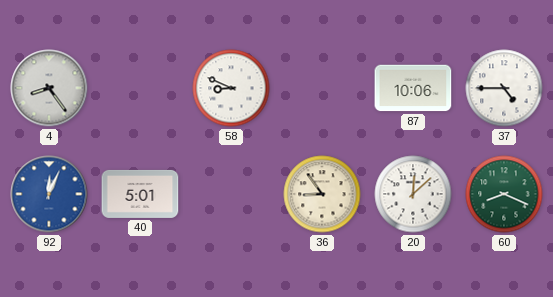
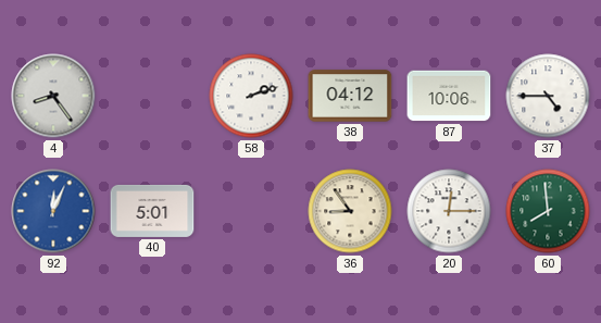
58: 8:49 -> 2:12 (251, 96)
38: none -> 04:12 (350, 96)
20: 12:08 -> 12:15 (449, 211)
60: 8:19 -> 7:59 (548, 211)
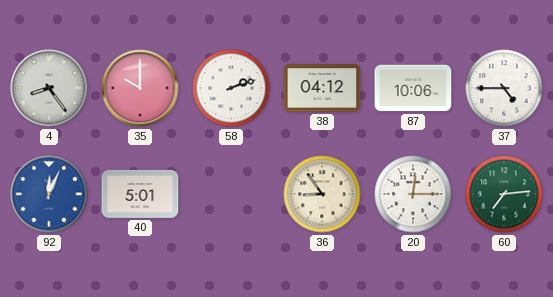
35: none -> 10:00 (140, 88)
60: 7:59 -> 7:14 (504, 194)
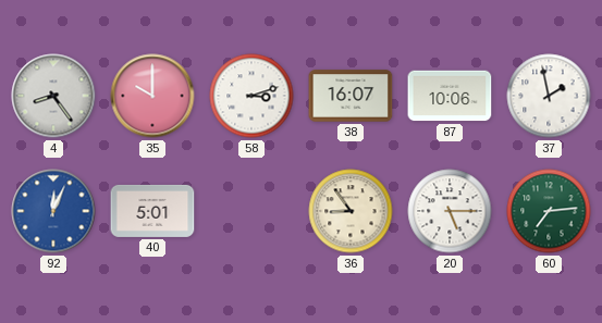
58: 2:12 -> 3:12 (251, 96)
38: 04:12 -> 16:07 (351, 96)
37: 4:45 -> 1:58 (549, 96)
20: 12:15 -> 5:15 (450, 211)
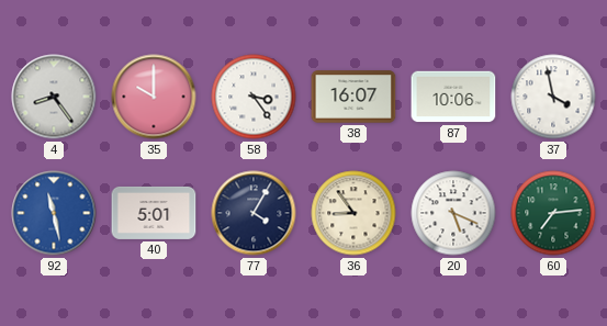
58: 3:12 -> 3:24 (254, 97)
37: 1:58 -> 3:58 (553, 97)
92: 12:04 -> 11:28 (54, 213)
77: none -> 4:05 (254, 213)
20: 5:15 -> 5:19 (453, 213)
